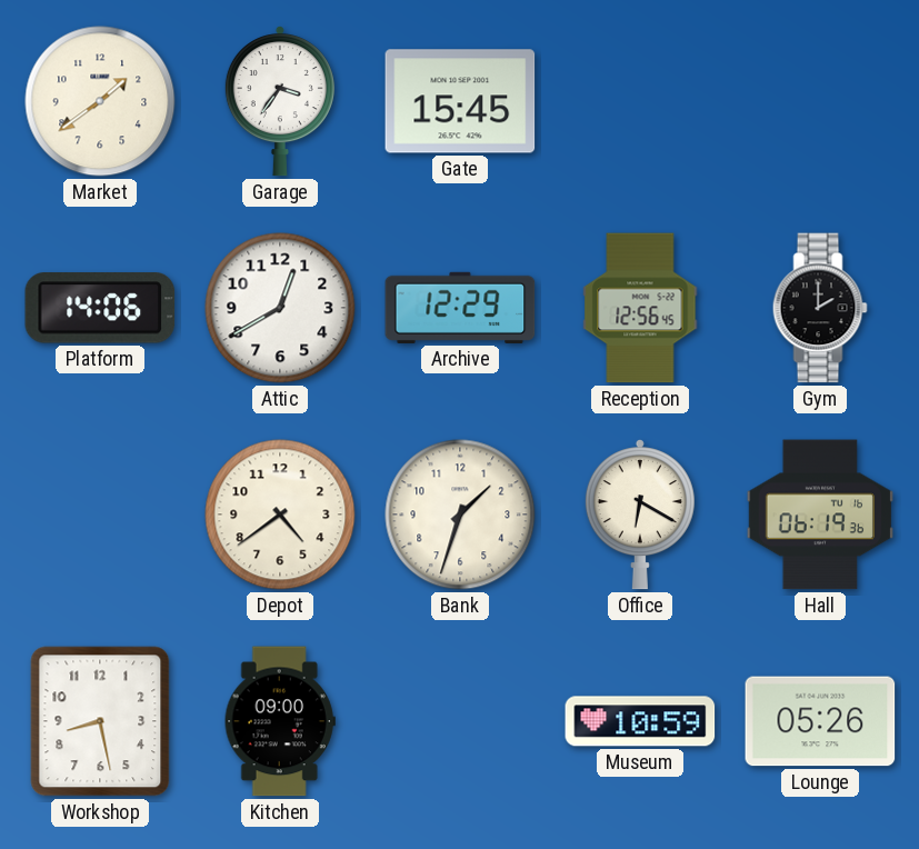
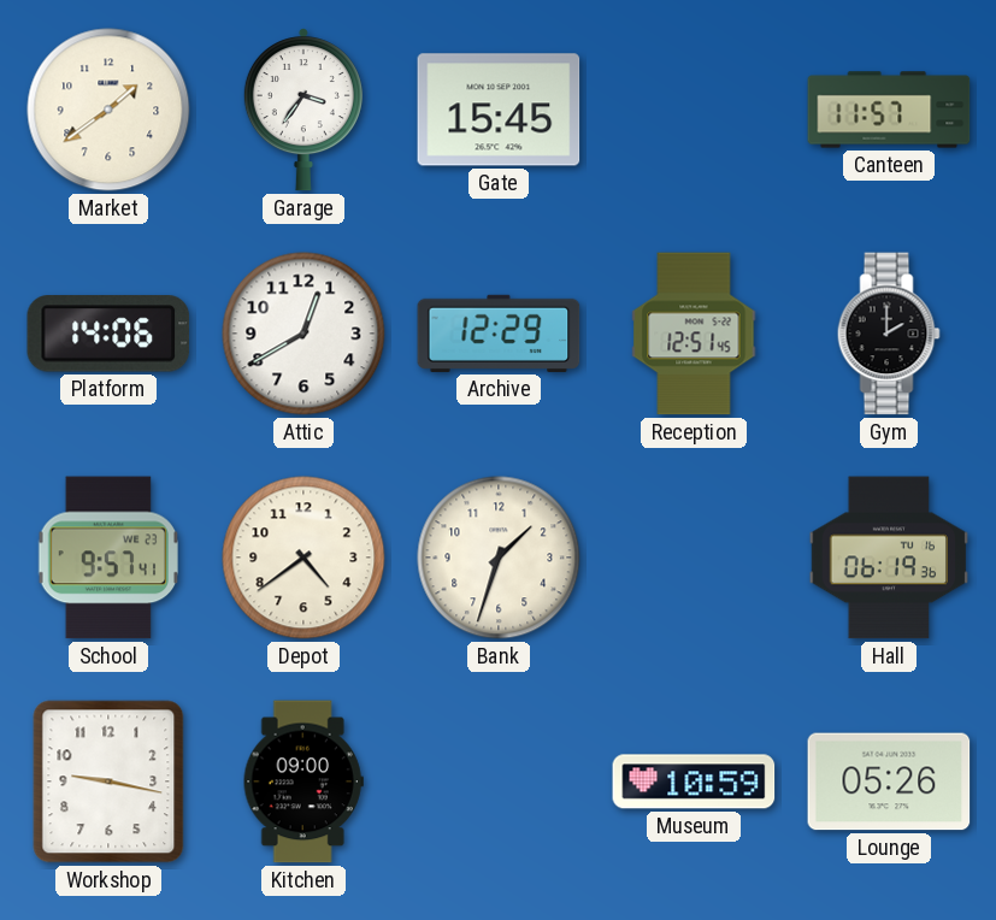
Canteen: none -> 11:57 (889, 110)
Reception: 12:56 -> 12:51 (694, 334)
School: none -> 9:57 (108, 558)
Office: 6:20 -> none (640, 516)
Workshop: 8:28 -> 9:17 (108, 782)
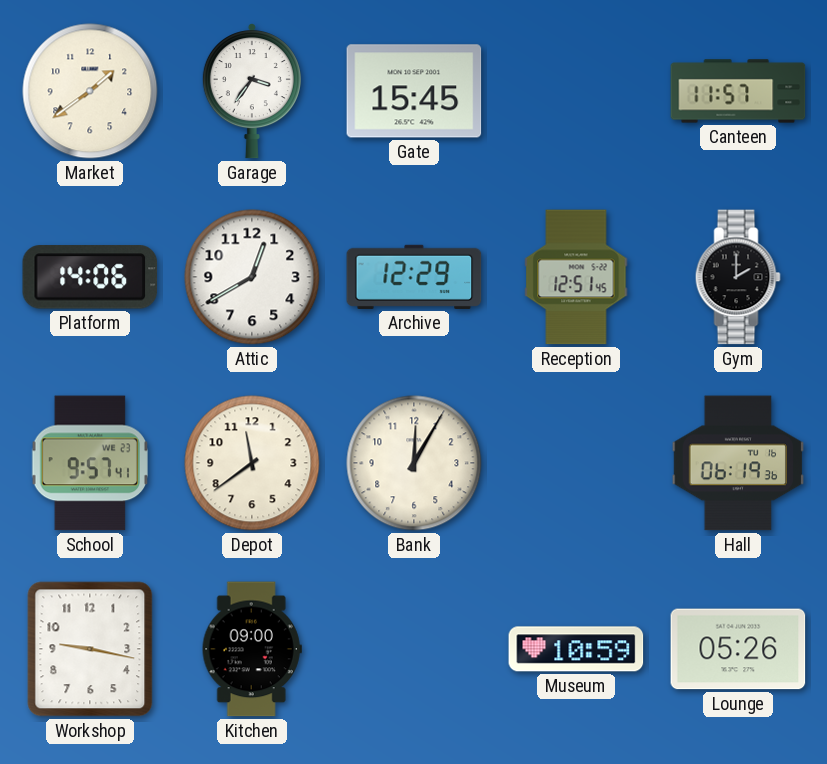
Depot: 4:39 -> 11:39 (252, 463)
Bank: 1:33 -> 12:05 (414, 463)
